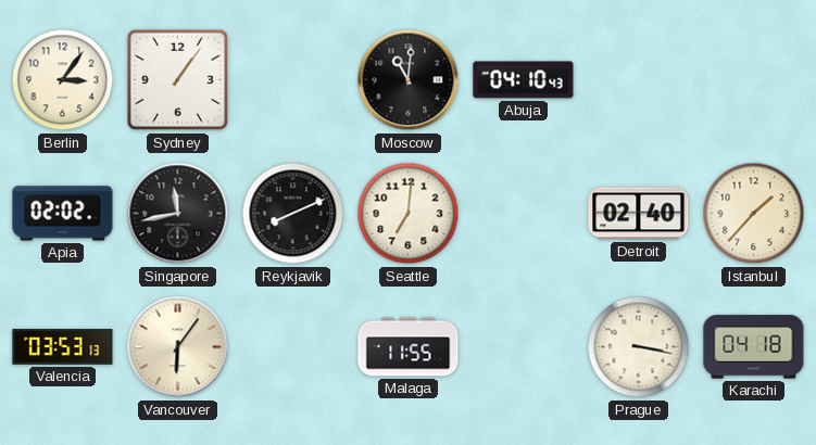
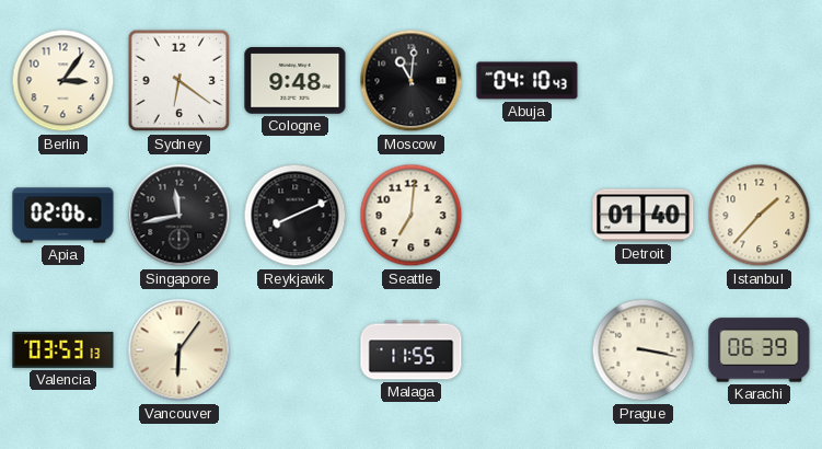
Sydney: 1:06 -> 6:21 (180, 81)
Cologne: none -> 9:48 (296, 81)
Apia: 02:02 -> 02:06 (63, 216)
Detroit: 02:40 -> 01:40 (644, 216)
Karachi: 04:18 -> 06:39 (760, 350)
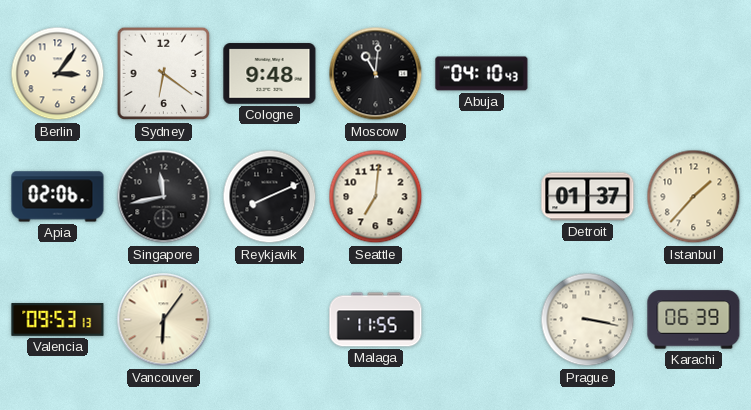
Detroit: 01:40 -> 01:37 (588, 197)
Valencia: 03:53 -> 09:53 (58, 320)
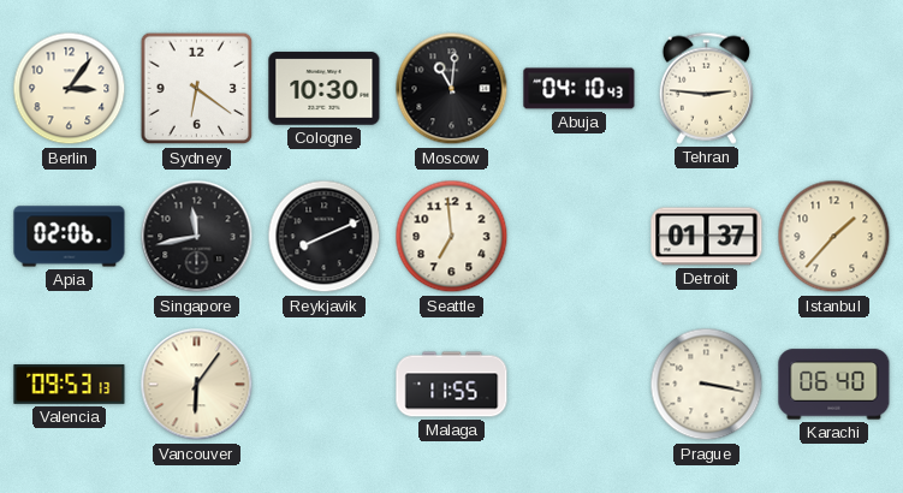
Cologne: 9:48 -> 10:30 (325, 89)
Tehran: none -> 2:46 (706, 88)
Seattle: 7:01 -> 6:59 (452, 237)
Karachi: 06:39 -> 06:40 (834, 385)
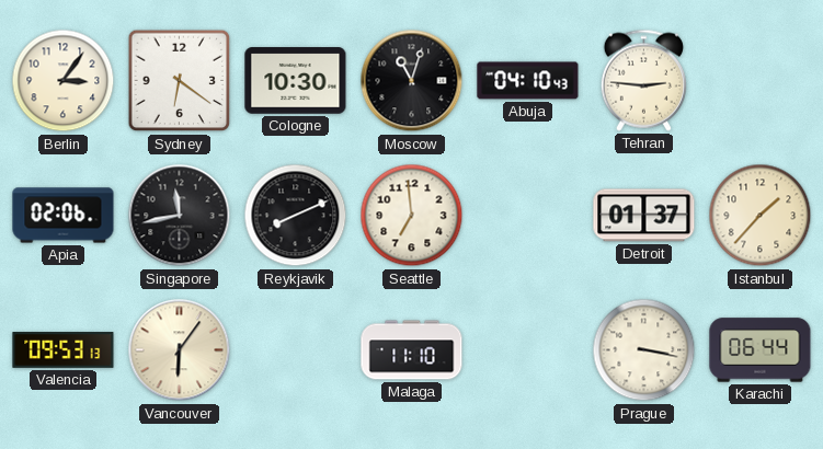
Moscow: 11:01 -> 11:03 (412, 81)
Malaga: 11:55 -> 11:10 (412, 350)
Karachi: 06:40 -> 06:44 (761, 350)
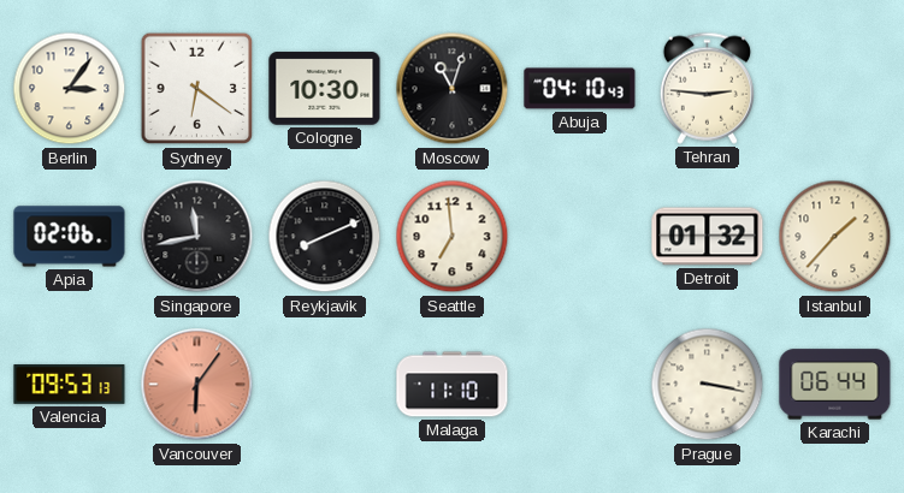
Detroit: 01:37 -> 01:32 (708, 237)
Vancouver dial: cream -> salmon (197, 385)
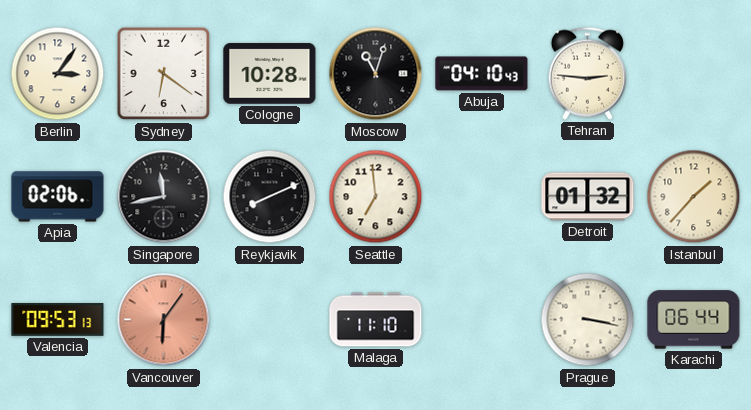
Cologne: 10:30 -> 10:28 (270, 74)
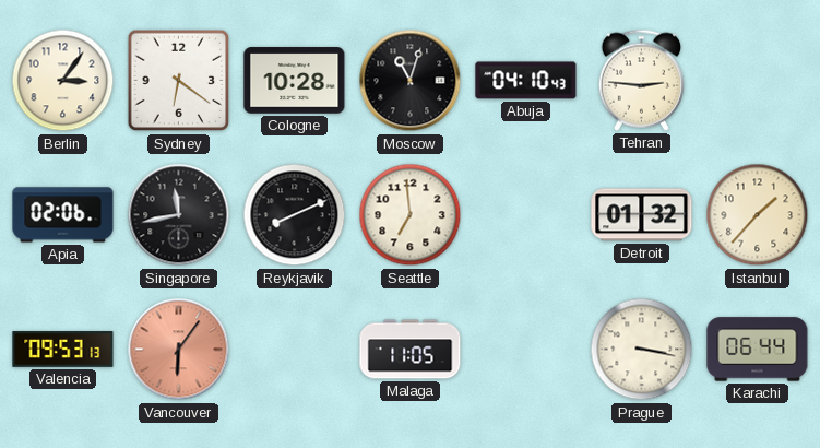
Malaga: 11:10 -> 11:05 (411, 350)
